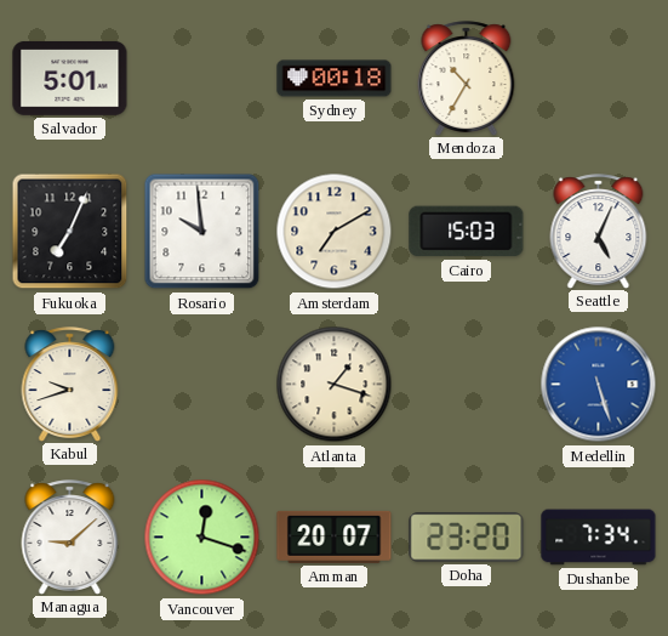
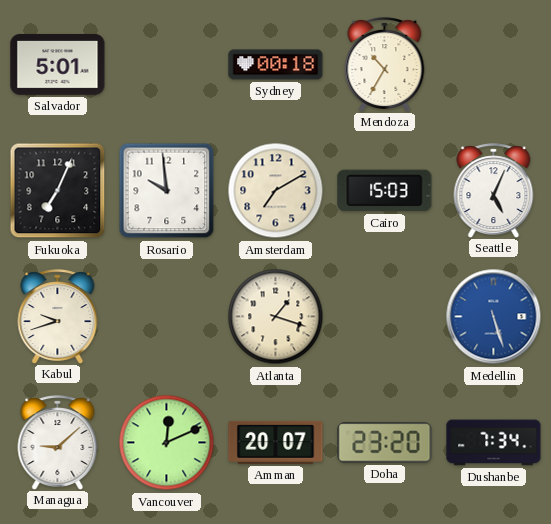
Vancouver: 12:18 -> 12:11 (167, 443)
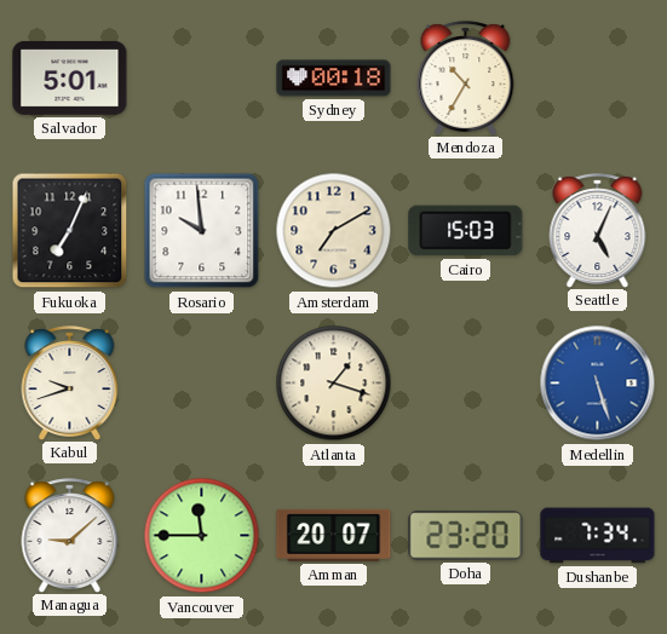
Vancouver: 12:11 -> 11:45 (202, 536)
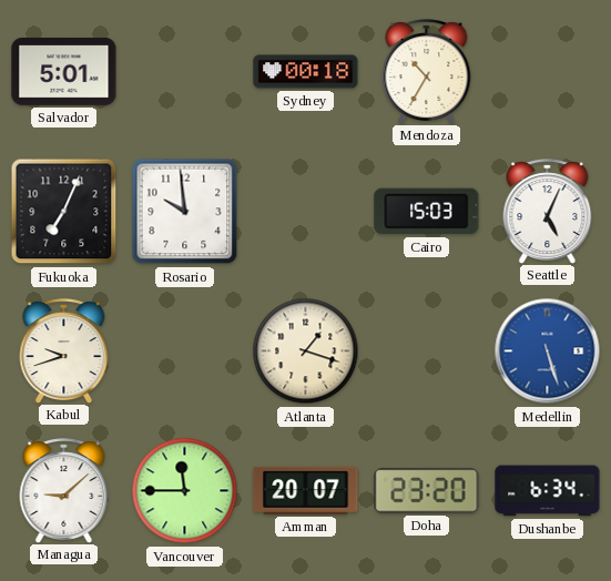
Amsterdam: 7:10 -> none (334, 231)
Dushanbe: 7:34 -> 6:34 (548, 491)
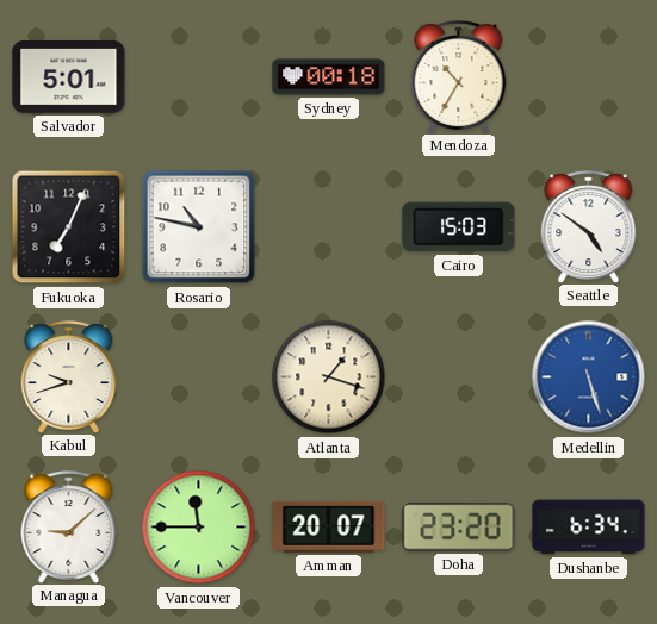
Rosario: 9:59 -> 10:47 (199, 227)
Seattle: 5:04 -> 4:51 (589, 226)
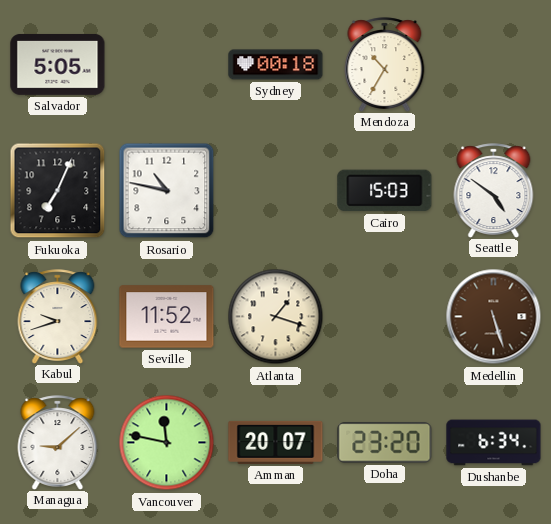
Salvador: 5:01 -> 5:05 (58, 64)
Seville: none -> 11:52 (167, 317)
Medellin dial: blue -> brown (494, 317)
Vancouver: 11:45 -> 11:47 (167, 443)
